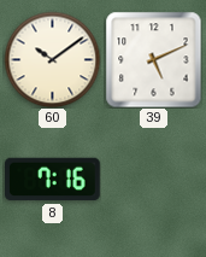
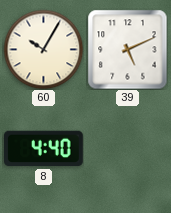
60: 10:09 -> 10:05 (43, 49)
8: 7:16 -> 4:40 (44, 149)
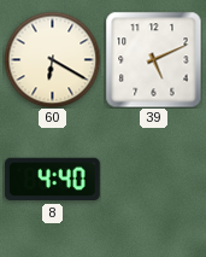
60: 10:05 -> 6:20 (52, 59)
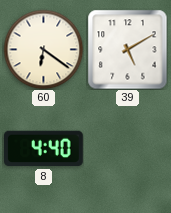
60: 6:20 -> 6:21 (43, 49)
39: 5:11 -> 5:10 (127, 49)
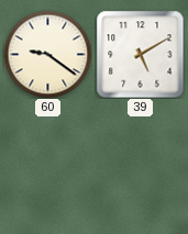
60: 6:21 -> 9:21 (47, 54)
8: 4:40 -> none (44, 149)
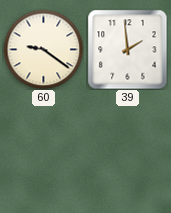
39: 5:10 -> 1:59 (127, 49)
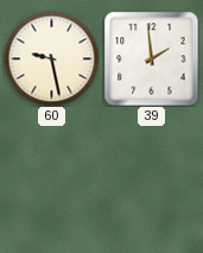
60: 9:21 -> 9:28 (51, 58)
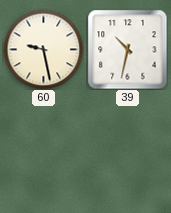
39: 1:59 -> 10:32 (127, 49)
